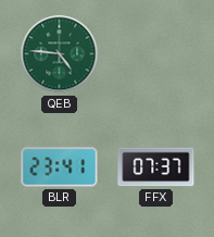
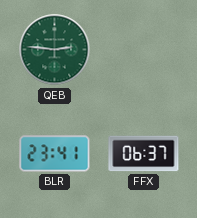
QEB: 4:46 -> 2:46 (55, 50)
FFX: 07:37 -> 06:37 (144, 154)
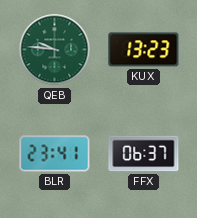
QEB: 2:46 -> 9:46 (55, 50)
KUX: none -> 13:23 (144, 50)
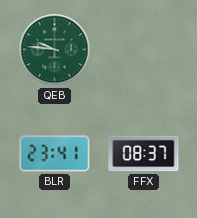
KUX: 13:23 -> none (144, 50)
FFX: 06:37 -> 08:37 (144, 154)
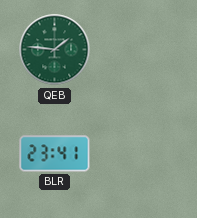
QEB: 9:46 -> 1:46 (55, 50)
FFX: 08:37 -> none (144, 154)
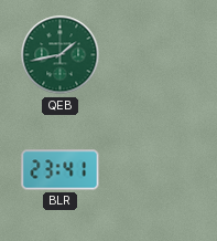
QEB: 1:46 -> 1:43 (61, 55)
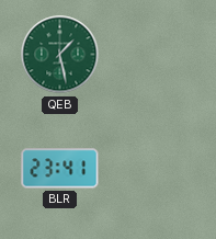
QEB: 1:43 -> 1:28 (60, 55)
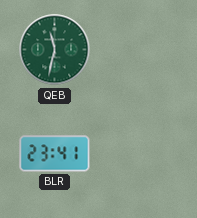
QEB: 1:28 -> 11:32 (55, 50)
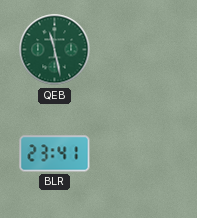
QEB: 11:32 -> 11:28 (55, 50)
